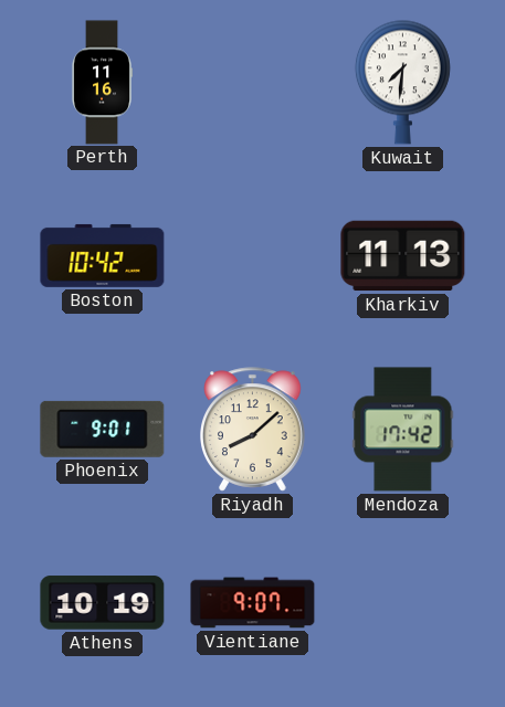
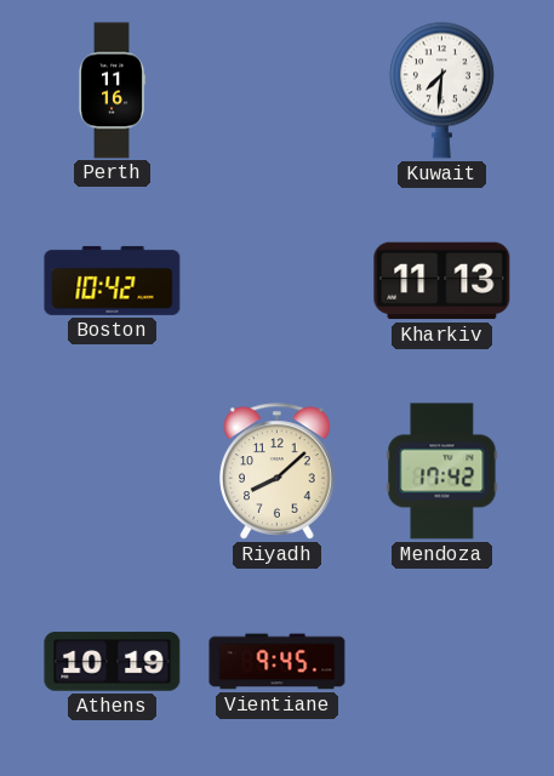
Phoenix: 9:01 -> none (103, 429)
Vientiane: 9:07 -> 9:45 (278, 662)
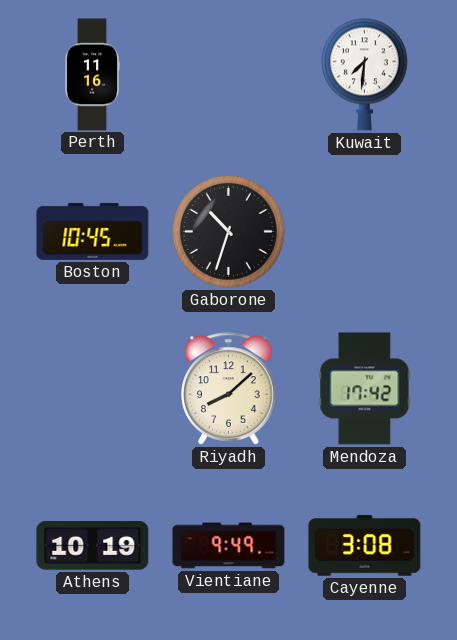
Boston: 10:42 -> 10:45 (93, 231)
Gaborone: none -> 10:33 (228, 231)
Kharkiv: 11:13 -> none (442, 281)
Vientiane: 9:45 -> 9:49 (229, 546)
Cayenne: none -> 3:08 (365, 546)
